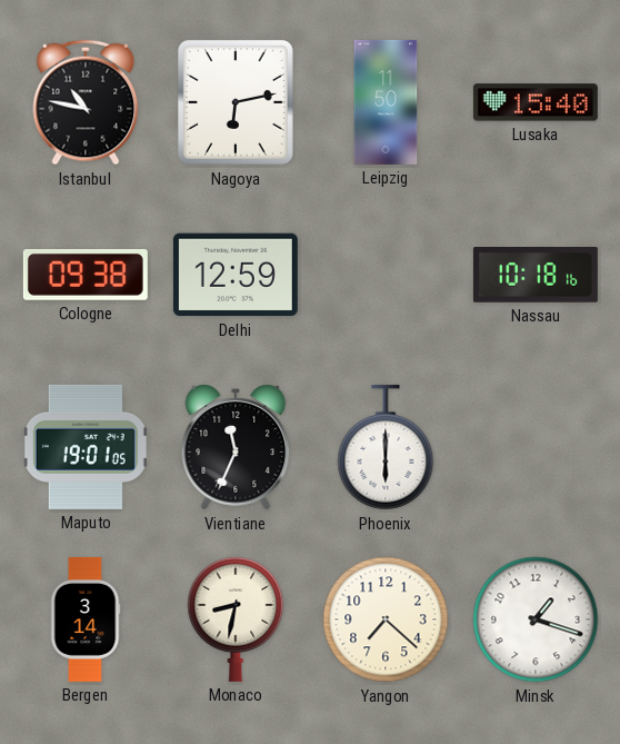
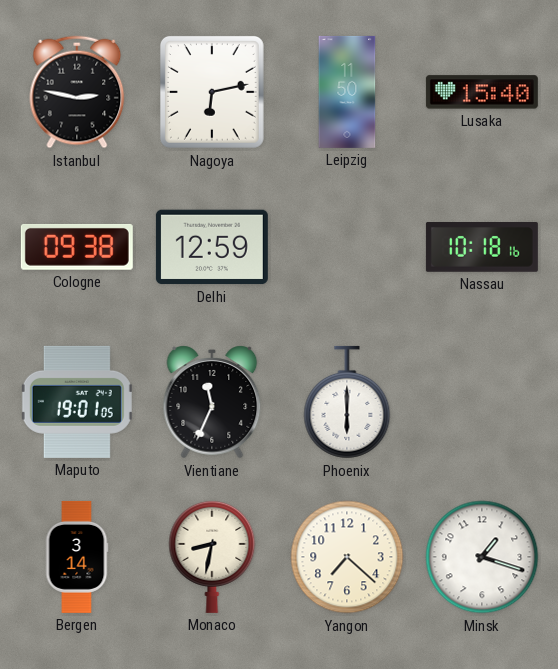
Istanbul: 10:47 -> 2:47 (77, 92)
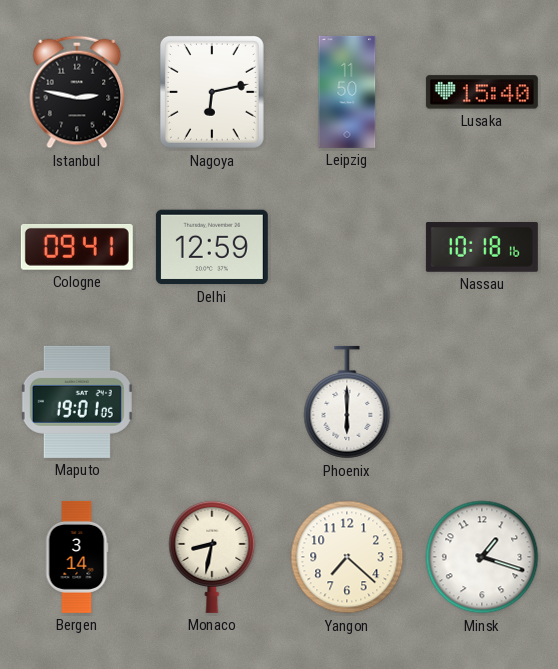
Cologne: 09:38 -> 09:41 (77, 247)
Vientiane: 11:34 -> none (212, 402)
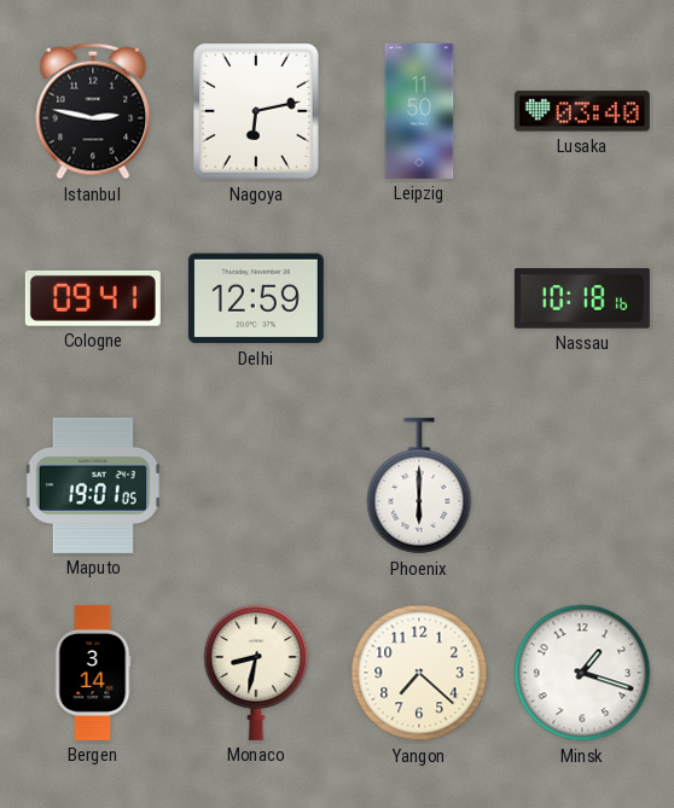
Lusaka: 15:40 -> 03:40 (582, 111)
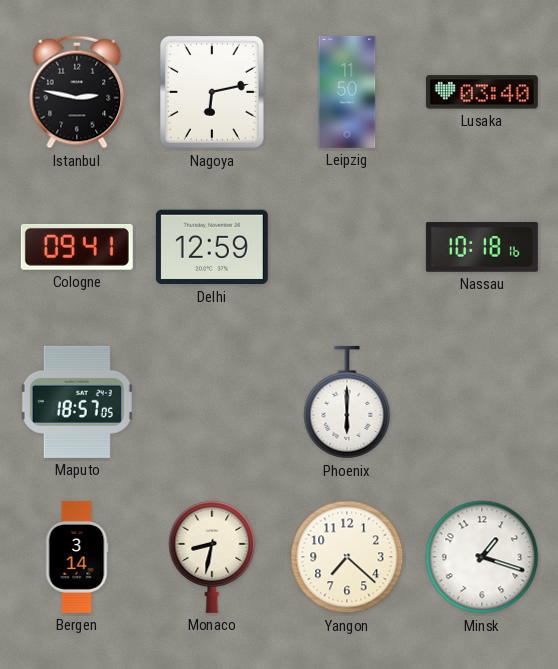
Maputo: 19:01 -> 18:57 (77, 402)
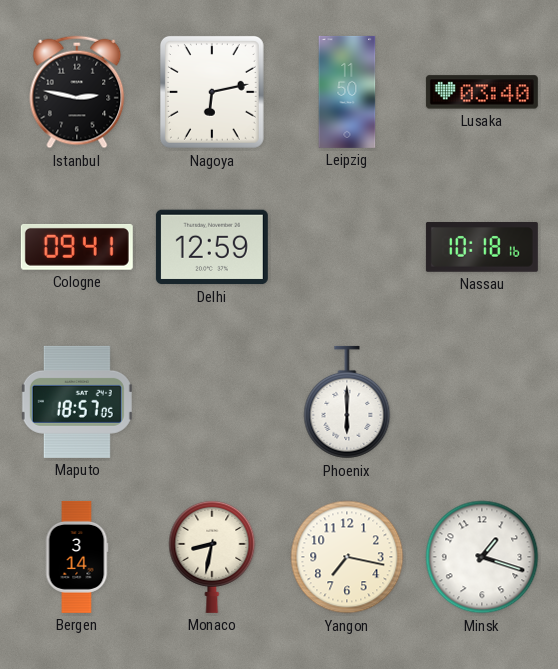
Yangon: 7:22 -> 7:17 (347, 557)
